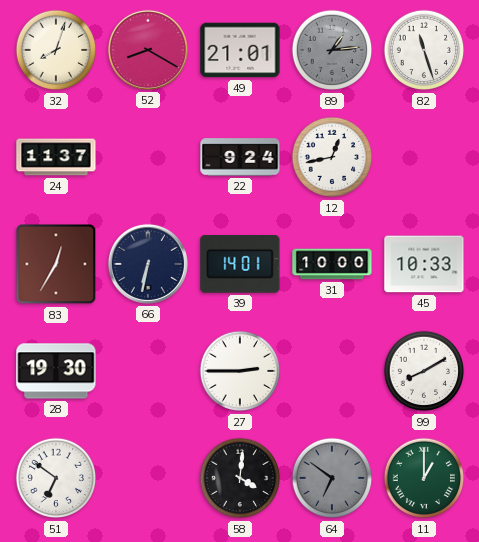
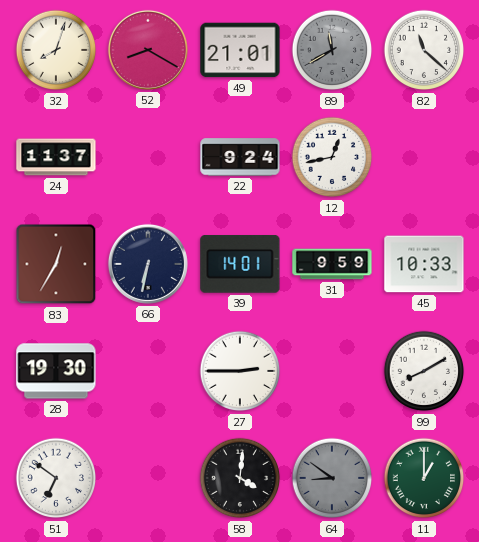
89: 1:14 -> 11:40 (332, 50)
82: 11:27 -> 11:22 (424, 50)
31: 10:00 -> 9:59 (332, 264)
64: 6:51 -> 8:51 (332, 478)
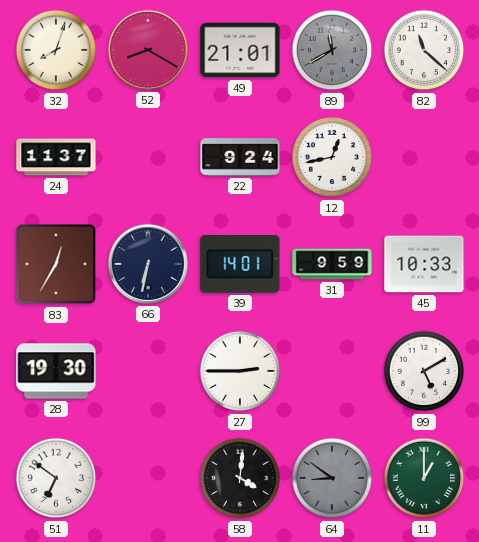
99: 8:10 -> 5:10 (424, 371)
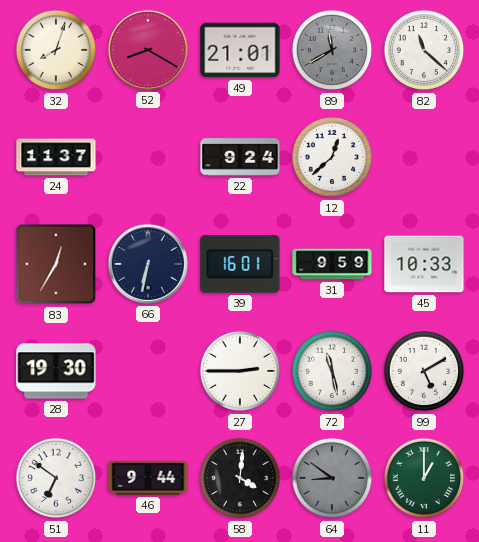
12: 12:43 -> 12:38 (332, 157)
39: 14:01 -> 16:01 (240, 265)
72: none -> 11:28 (332, 371)
46: none -> 9:44 (148, 478)
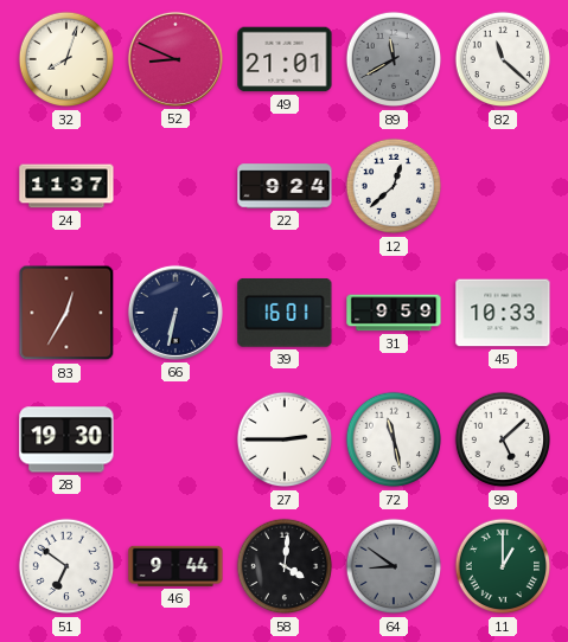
52: 8:20 -> 8:49 (175, 59)
99: 5:10 -> 5:08 (503, 439)
